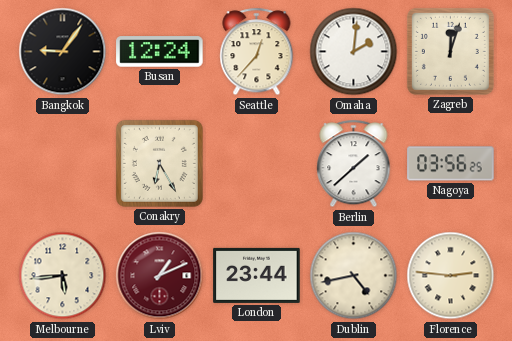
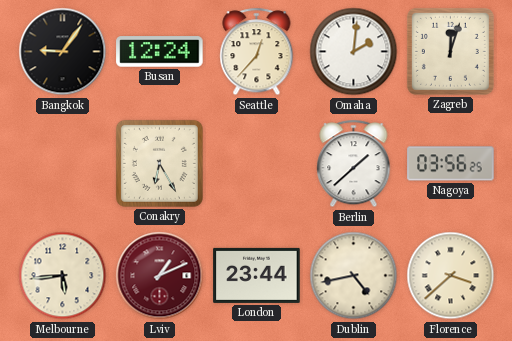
Florence: 2:46 -> 3:38 (451, 276)
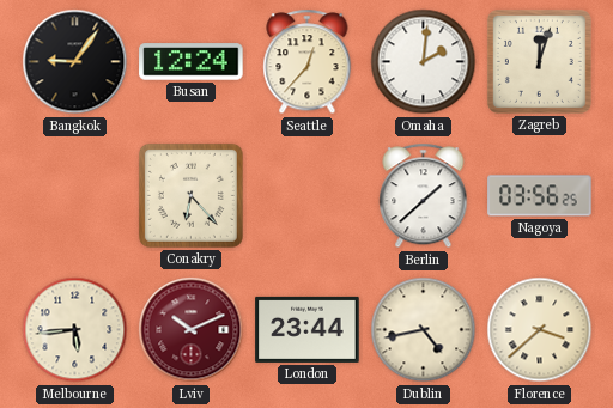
Conakry: 6:25 -> 6:23 (190, 195)
Lviv: 1:11 -> 10:11 (192, 330)
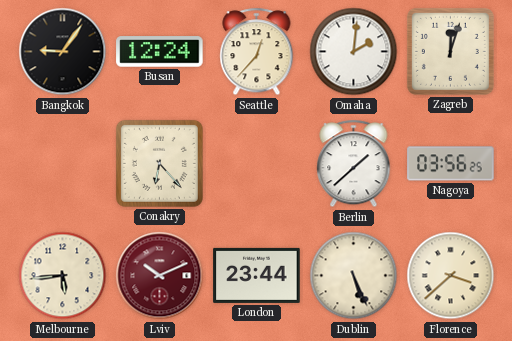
Dublin: 4:43 -> 5:26 (354, 276)
